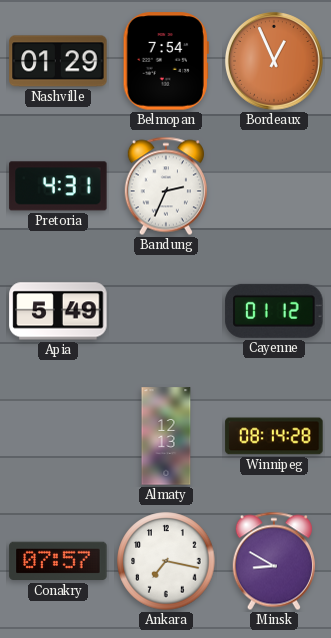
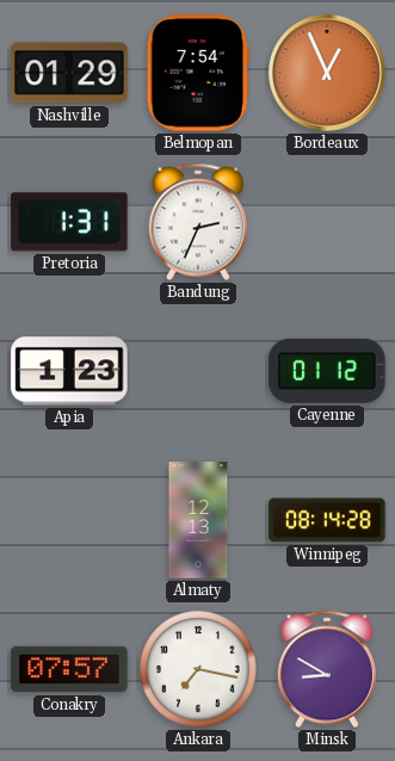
Pretoria: 4:31 -> 1:31 (69, 222)
Apia: 5:49 -> 1:23 (69, 371)
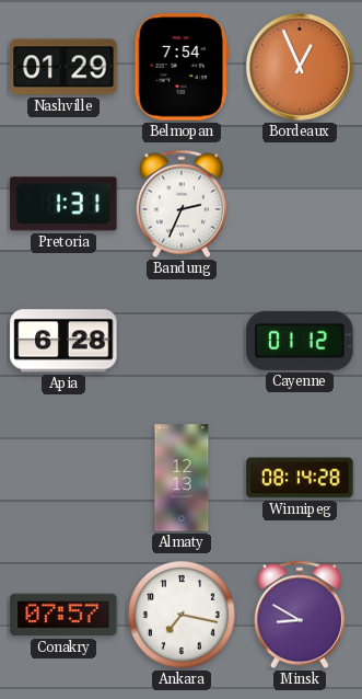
Apia: 1:23 -> 6:28 (63, 341)
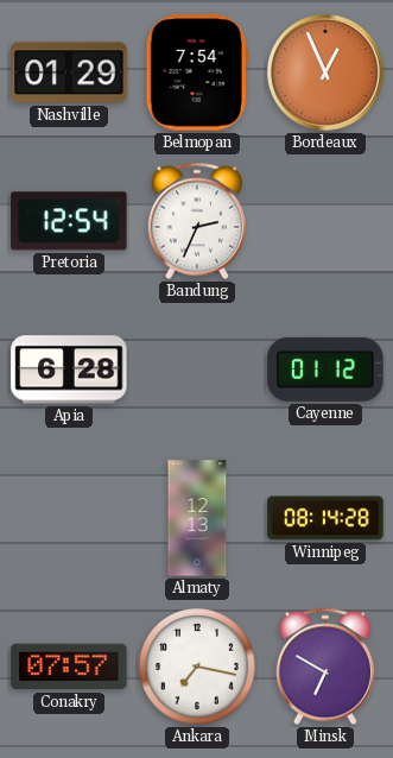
Pretoria: 1:31 -> 12:54 (69, 221)
Minsk: 8:50 -> 6:50 (325, 667)
